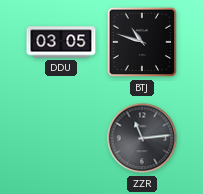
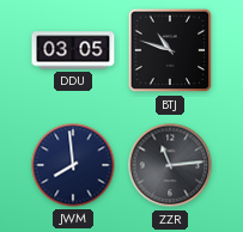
JWM: none -> 7:59 (73, 165)
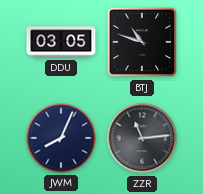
JWM: 7:59 -> 8:04 (61, 138)
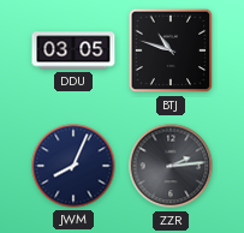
ZZR: 11:14 -> 2:14 (171, 166)
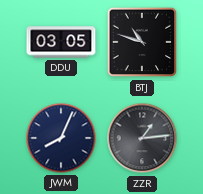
ZZR: 2:14 -> 1:14 (142, 138)
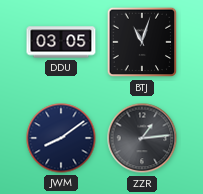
BTJ: 10:48 -> 11:03 (142, 42)
JWM: 8:04 -> 8:09 (61, 138)
